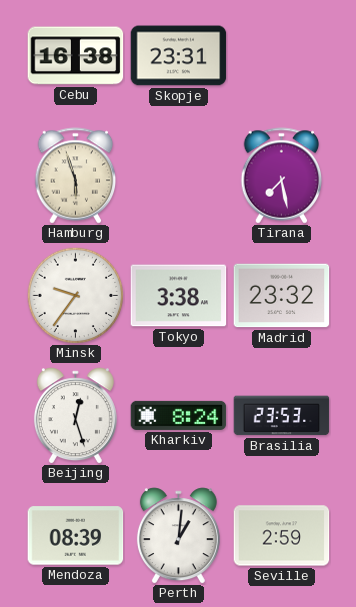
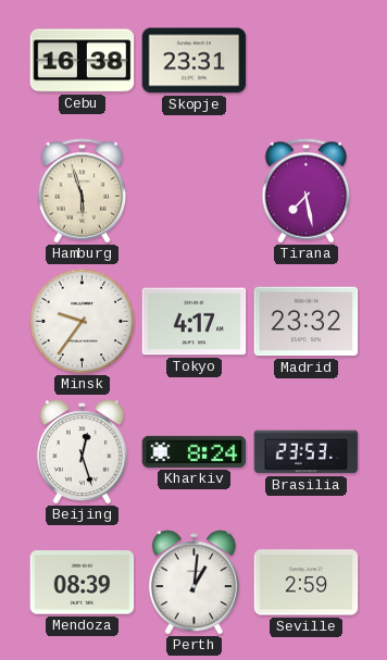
Tokyo: 3:38 -> 4:17 (195, 322)
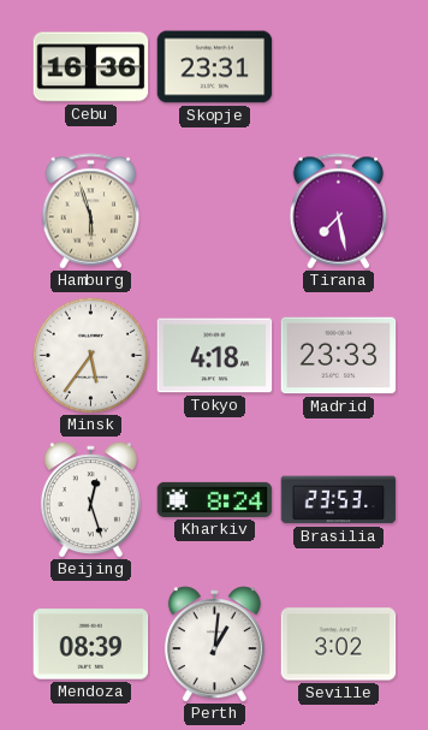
Cebu: 16:38 -> 16:36 (91, 67)
Minsk: 9:36 -> 5:36 (90, 355)
Tokyo: 4:17 -> 4:18 (215, 356)
Madrid: 23:32 -> 23:33 (339, 356)
Seville: 2:59 -> 3:02 (339, 645)
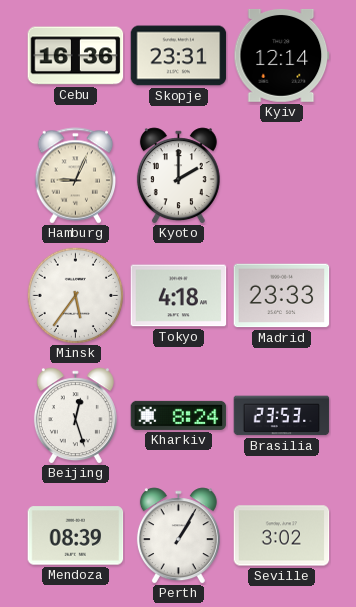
Kyiv: none -> 12:14 (282, 55)
Hamburg: 5:57 -> 9:04 (76, 176)
Kyoto: none -> 2:00 (178, 176)
Tirana: 7:28 -> none (339, 212)
Perth: 1:01 -> 1:05 (178, 536)
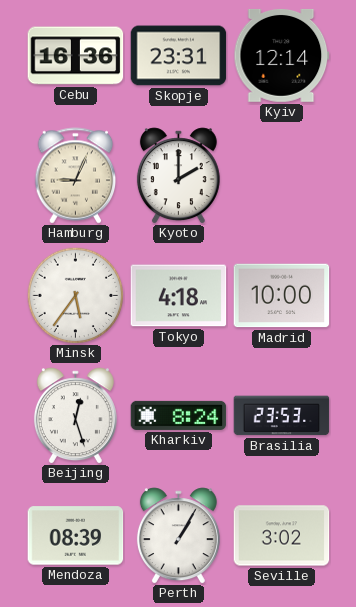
Madrid: 23:33 -> 10:00 (282, 296)
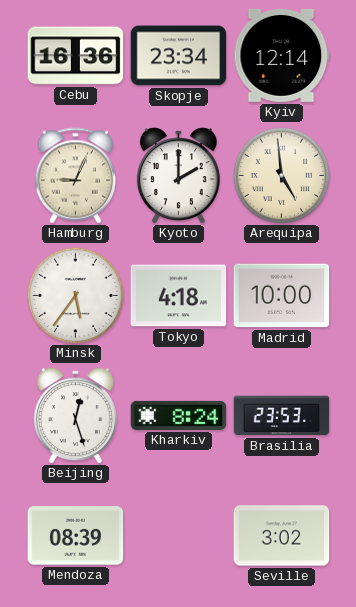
Skopje: 23:31 -> 23:34 (179, 56)
Arequipa: none -> 4:59 (281, 175)
Perth: 1:05 -> none (178, 536)
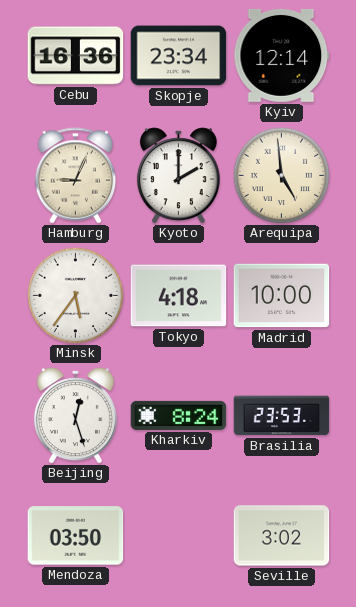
Mendoza: 08:39 -> 03:50 (76, 536)
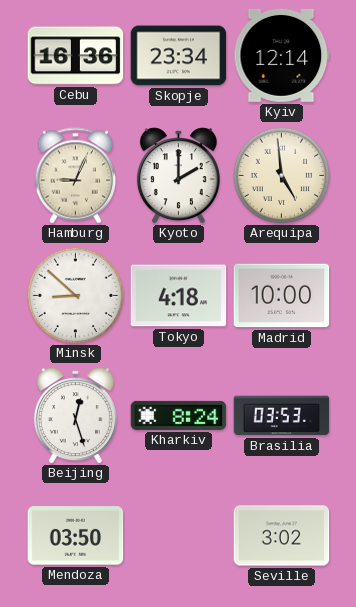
Minsk: 5:36 -> 8:52 (75, 295)
Brasilia: 23:53 -> 03:53 (282, 416)
